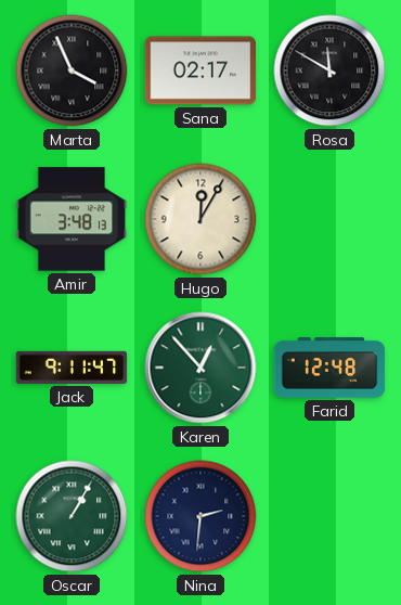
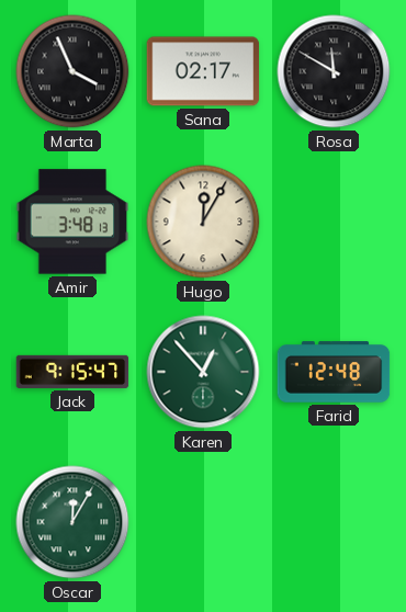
Jack: 9:11 -> 9:15 (72, 372)
Oscar: 1:05 -> 12:05 (72, 522)
Nina: 2:31 -> none (200, 516)
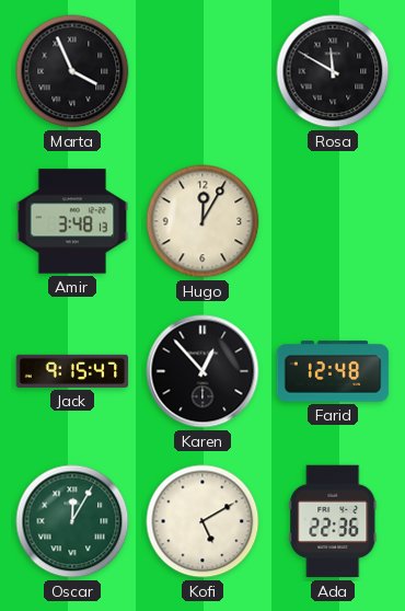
Sana: 02:17 -> none (203, 71)
Karen dial: green -> black (202, 371)
Kofi: none -> 5:10 (202, 521)
Ada: none -> 22:36 (333, 521)
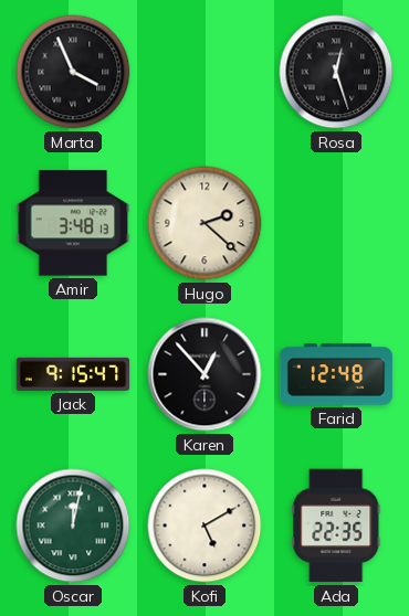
Rosa: 11:50 -> 12:27 (336, 72)
Hugo: 12:05 -> 2:22 (204, 223)
Oscar: 12:05 -> 12:02 (73, 525)
Ada: 22:36 -> 22:35 (336, 525)
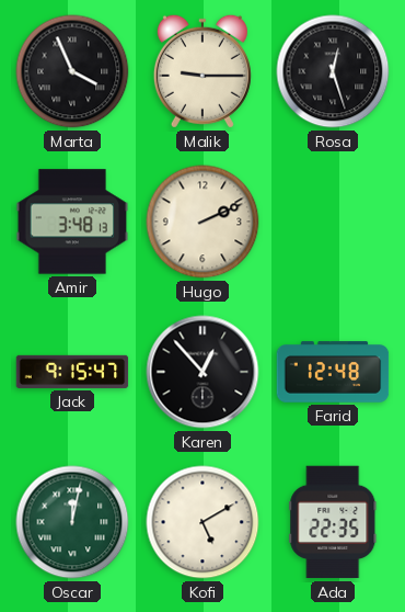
Malik: none -> 9:15 (202, 71)
Hugo: 2:22 -> 2:11 (202, 222)
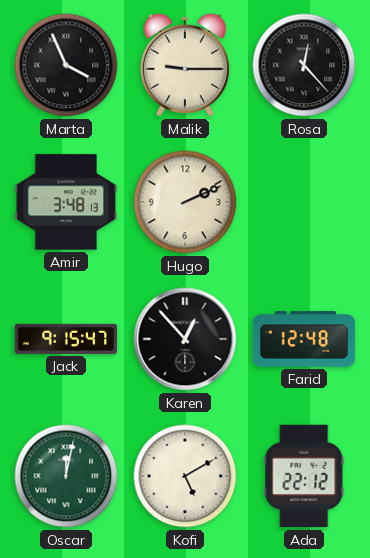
Rosa: 12:27 -> 12:23 (304, 65)
Ada: 22:35 -> 22:12 (304, 476)
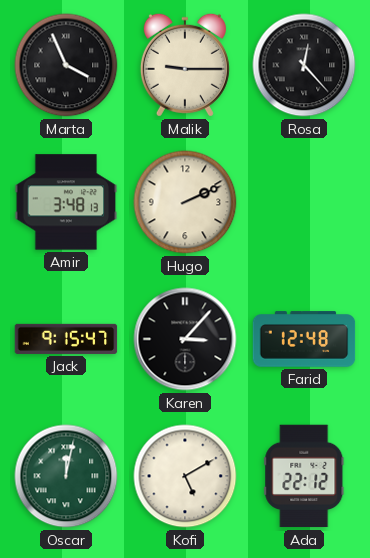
Karen: 12:53 -> 3:07 (185, 339)
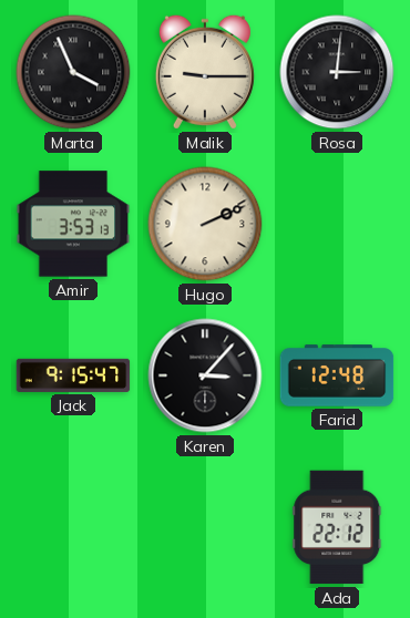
Rosa: 12:23 -> 3:01 (337, 72)
Amir: 3:48 -> 3:53 (73, 224)
Oscar: 12:02 -> none (66, 476)
Kofi: 5:10 -> none (185, 476)
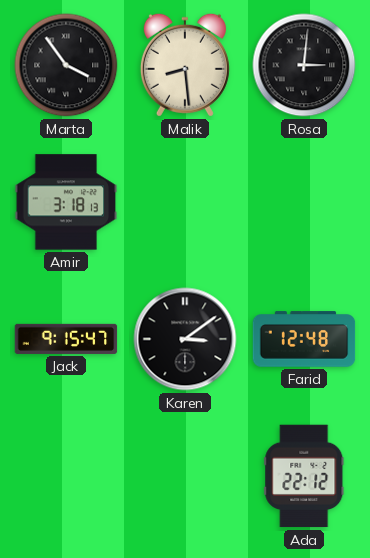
Marta: 3:56 -> 3:54 (66, 65)
Malik: 9:15 -> 8:29 (185, 65)
Amir: 3:53 -> 3:18 (66, 202)
Hugo: 2:11 -> none (205, 224)
Karen: 3:07 -> 3:09 (185, 339)
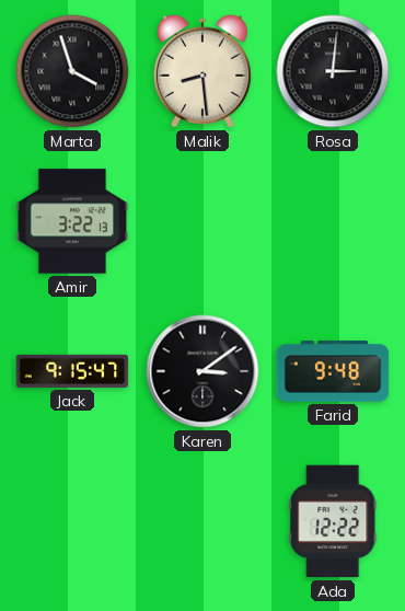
Marta: 3:54 -> 3:57 (72, 71)
Amir: 3:18 -> 3:22 (72, 221)
Farid: 12:48 -> 9:48 (333, 371)
Ada: 22:12 -> 12:22 (333, 521)
